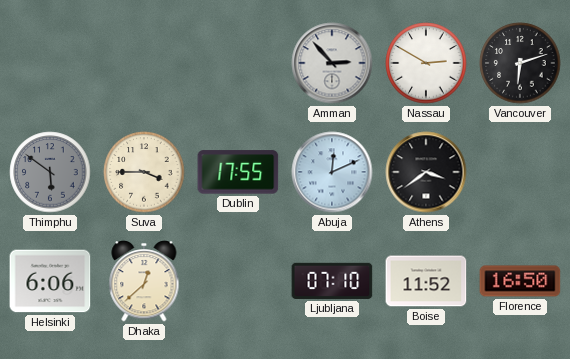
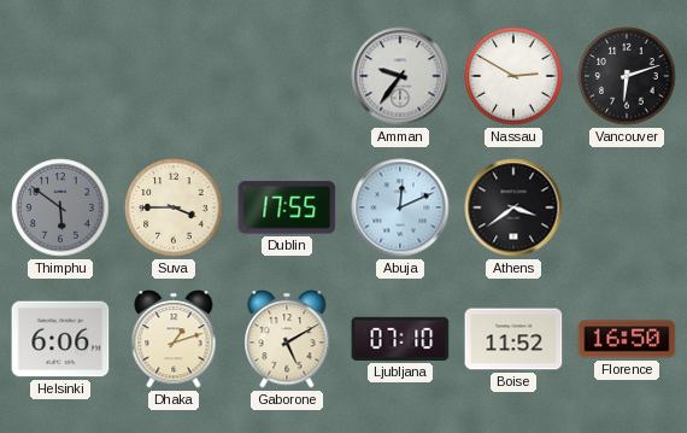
Amman: 2:53 -> 9:36 (400, 76)
Dhaka: 12:38 -> 1:12 (174, 339)
Gaborone: none -> 5:10 (287, 339)
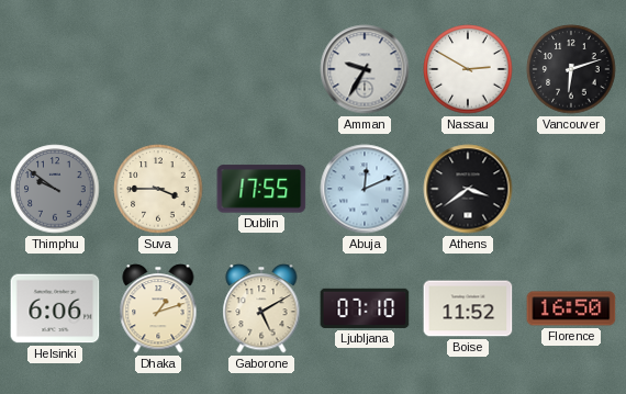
Amman: 9:36 -> 9:35 (365, 69)
Thimphu: 5:51 -> 9:51 (55, 189)
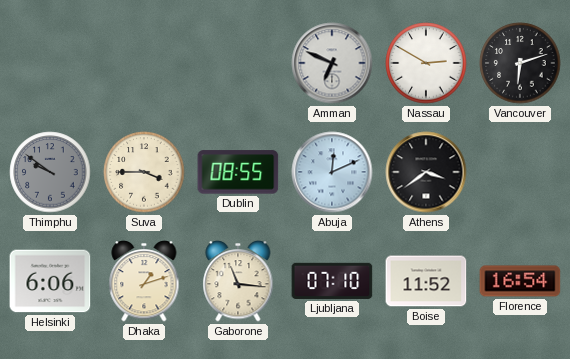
Amman: 9:35 -> 6:49 (332, 63)
Dublin: 17:55 -> 08:55 (238, 172)
Gaborone: 5:10 -> 11:16 (238, 281)
Florence: 16:50 -> 16:54 (520, 281)
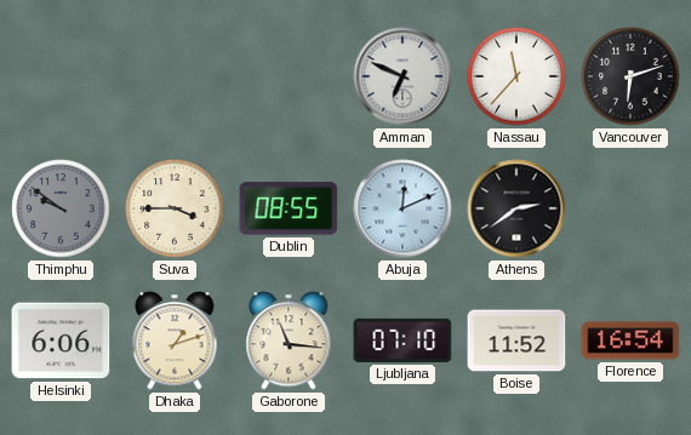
Nassau: 2:50 -> 11:37 (516, 76)
Athens: 3:39 -> 2:39 (516, 208)
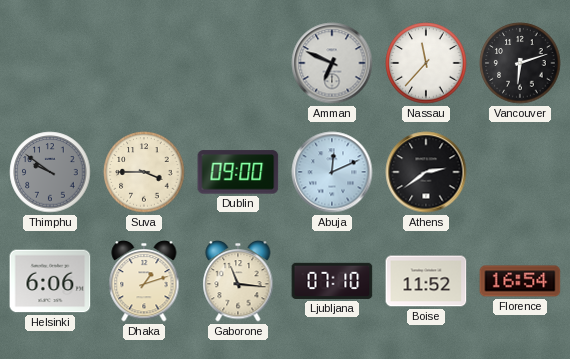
Dublin: 08:55 -> 09:00 (238, 172)
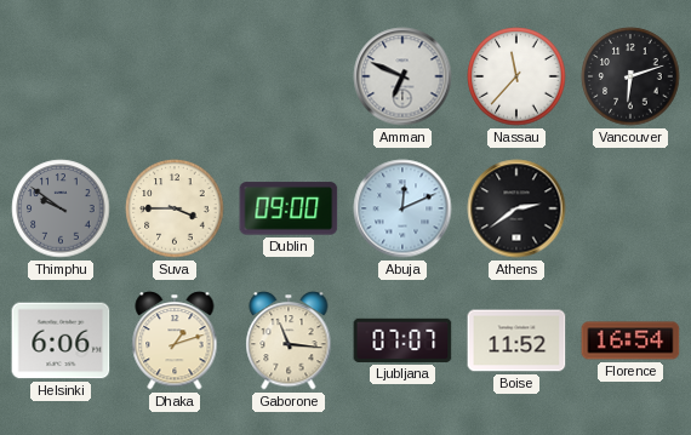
Ljubljana: 07:10 -> 07:07 (402, 340)
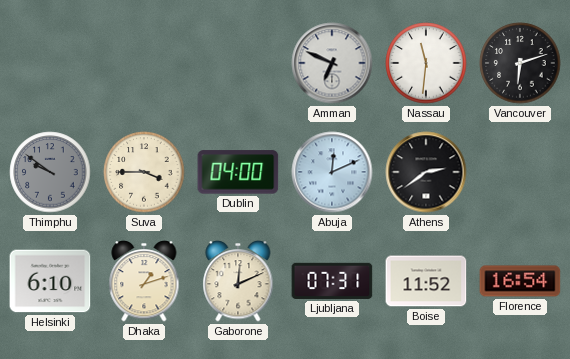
Nassau: 11:37 -> 11:31 (426, 63)
Dublin: 09:00 -> 04:00 (238, 172)
Helsinki: 6:06 -> 6:10 (50, 281)
Gaborone: 11:16 -> 12:11 (238, 281)
Ljubljana: 07:07 -> 07:31 (332, 281)
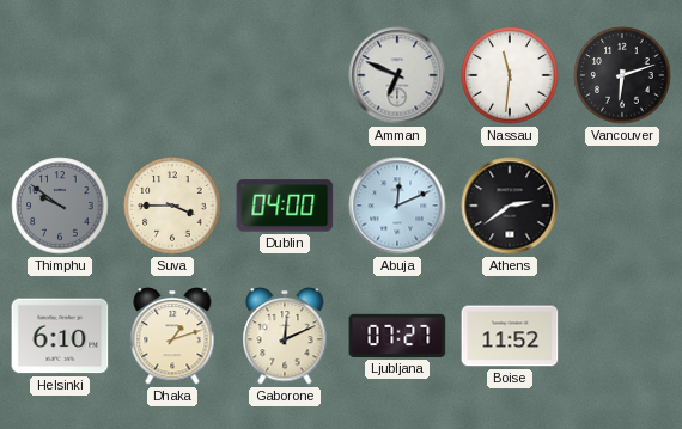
Ljubljana: 07:31 -> 07:27 (397, 336)
Florence: 16:54 -> none (520, 281)
